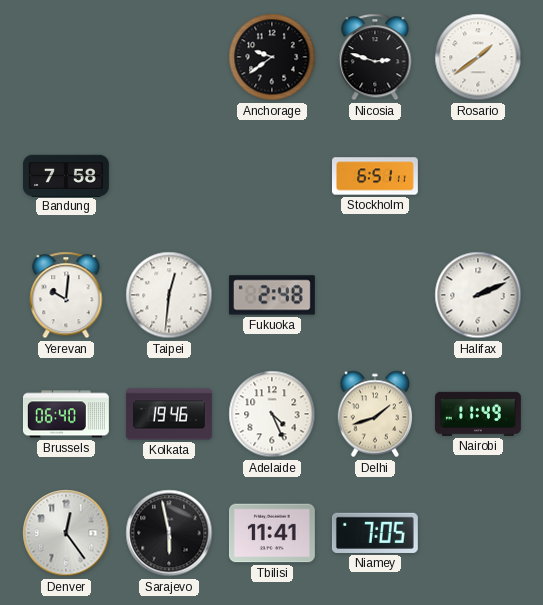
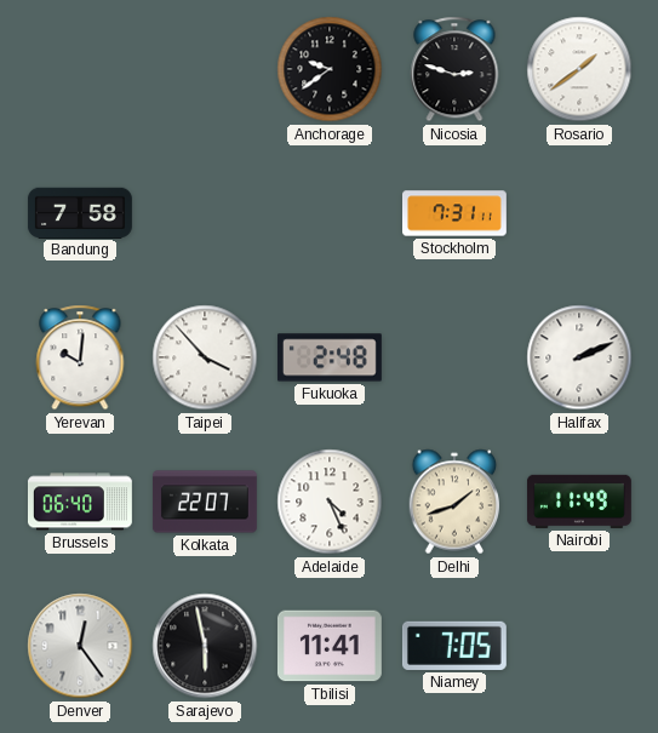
Stockholm: 6:51 -> 7:31 (456, 213)
Taipei: 12:31 -> 3:53 (205, 357)
Kolkata: 19:46 -> 22:07 (205, 502)
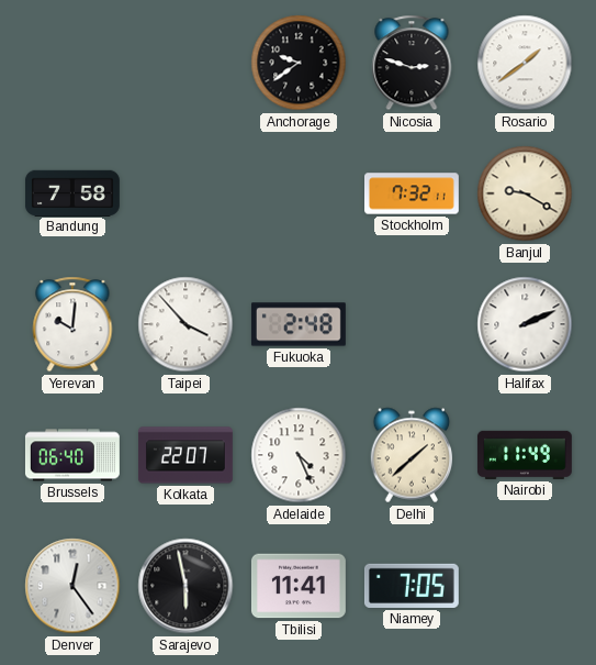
Stockholm: 7:31 -> 7:32 (413, 193)
Banjul: none -> 9:20 (525, 193)
Delhi: 1:42 -> 1:38 (412, 455)
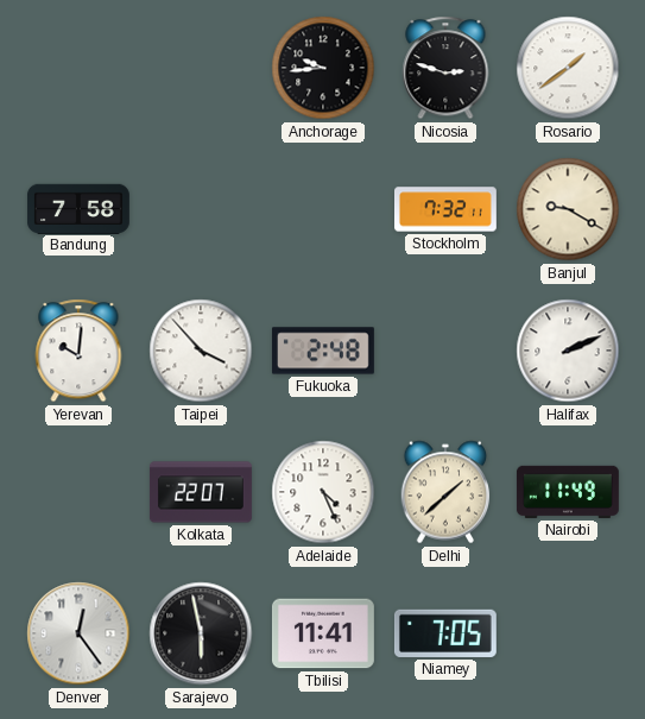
Anchorage: 9:39 -> 9:44 (323, 68)
Brussels: 06:40 -> none (72, 455)
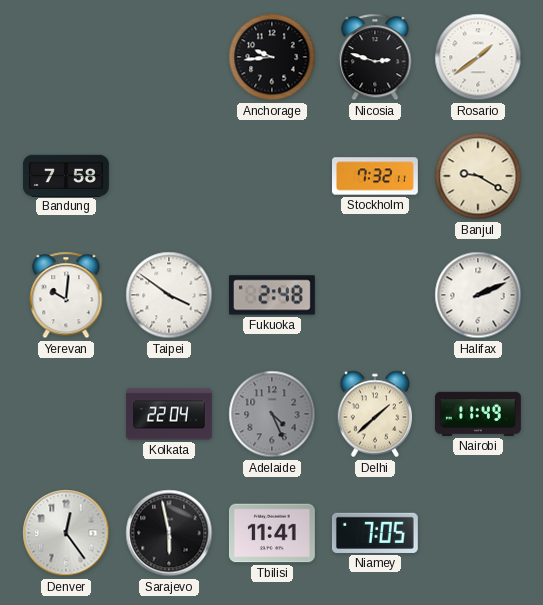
Taipei: 3:53 -> 3:51 (169, 295)
Kolkata: 22:07 -> 22:04 (169, 414)
Adelaide dial: white -> grey (272, 414)
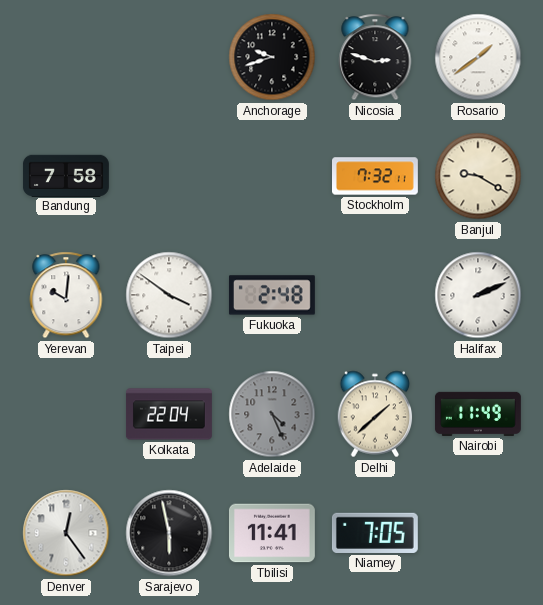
Anchorage: 9:44 -> 9:42 (272, 57)
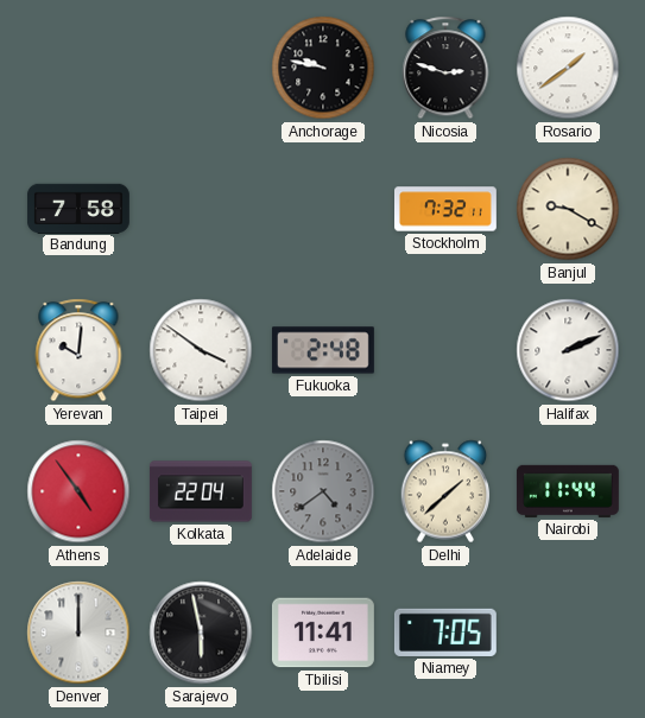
Anchorage: 9:42 -> 9:47 (323, 68)
Athens: none -> 4:54 (78, 491)
Adelaide: 4:26 -> 4:39 (323, 491)
Nairobi: 11:49 -> 11:44 (568, 491)
Denver: 12:24 -> 12:00 (78, 633)
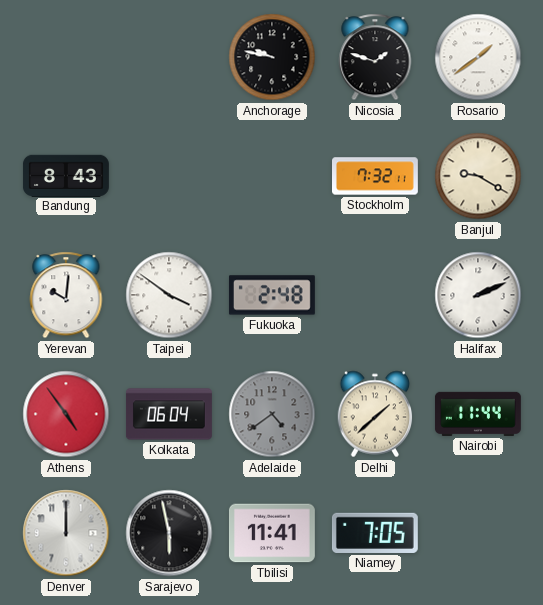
Nicosia: 2:48 -> 1:48 (375, 57)
Bandung: 7:58 -> 8:43 (66, 175)
Kolkata: 22:04 -> 06:04 (169, 414)
